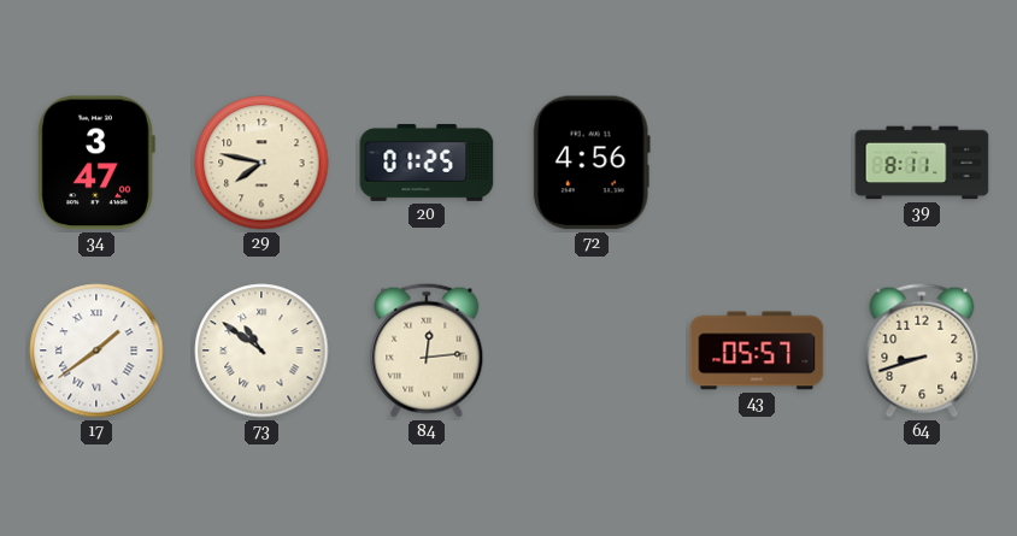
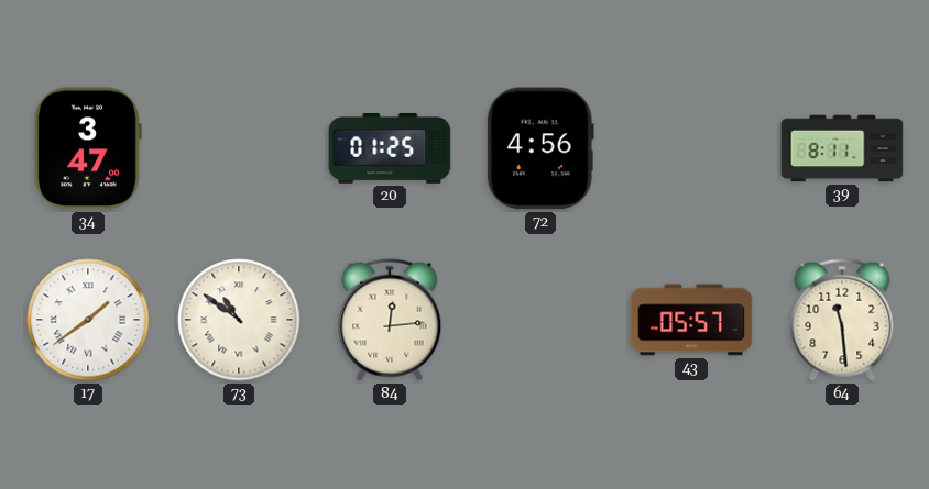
29: 7:47 -> none (261, 163)
64: 8:42 -> 11:29 (842, 320)
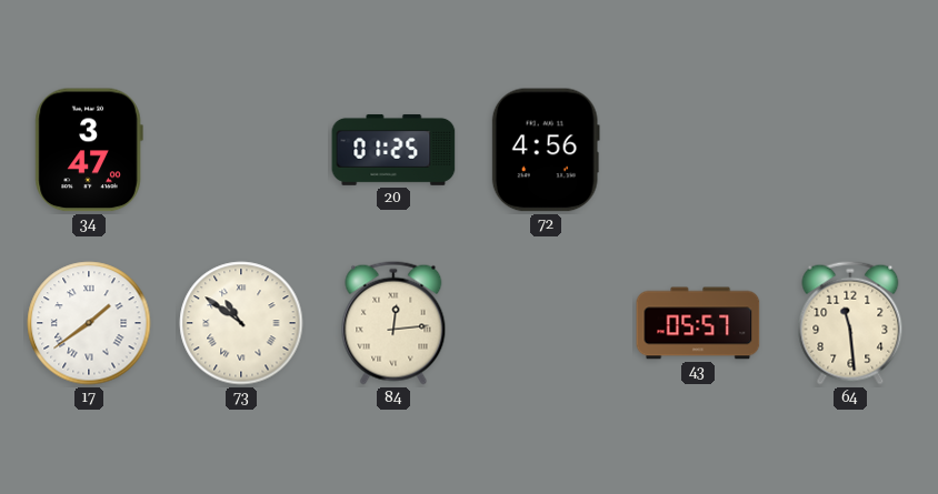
39: 8:11 -> none (842, 148)
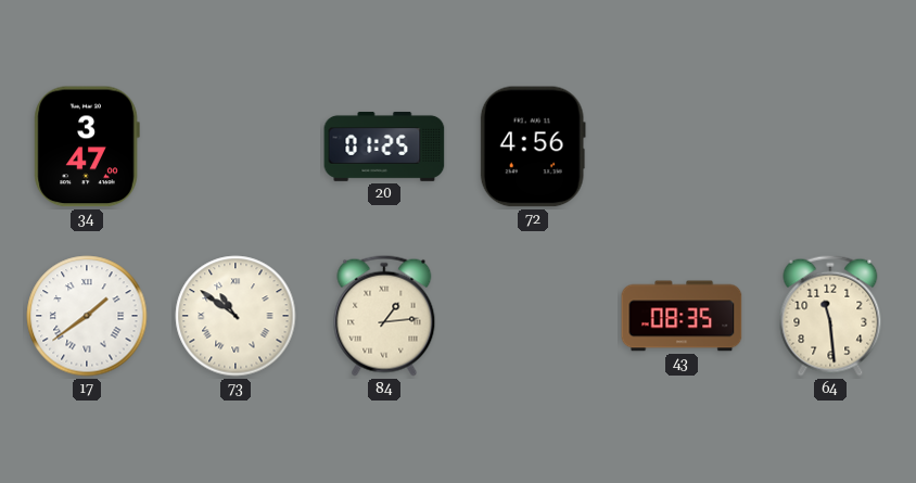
84: 12:14 -> 1:14 (384, 316)
43: 05:57 -> 08:35 (682, 316)
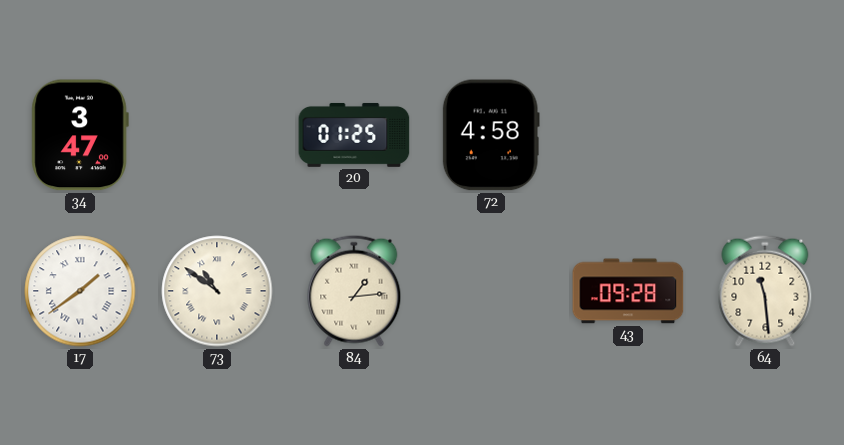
72: 4:56 -> 4:58 (491, 135)
43: 08:35 -> 09:28 (628, 291)
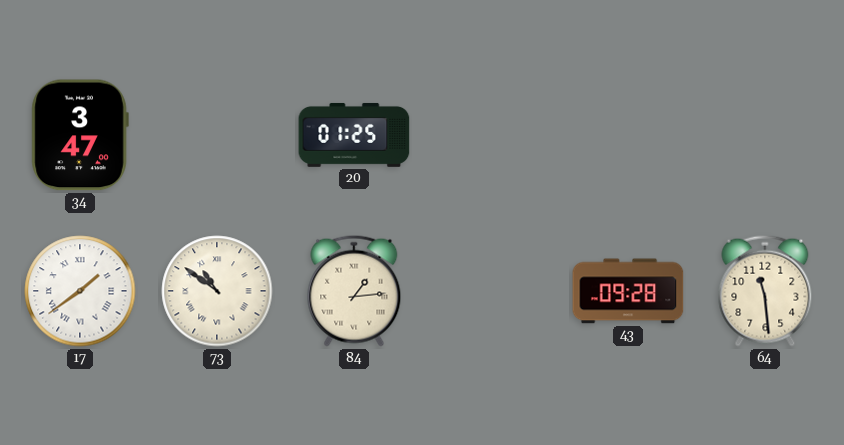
72: 4:58 -> none (491, 135)
